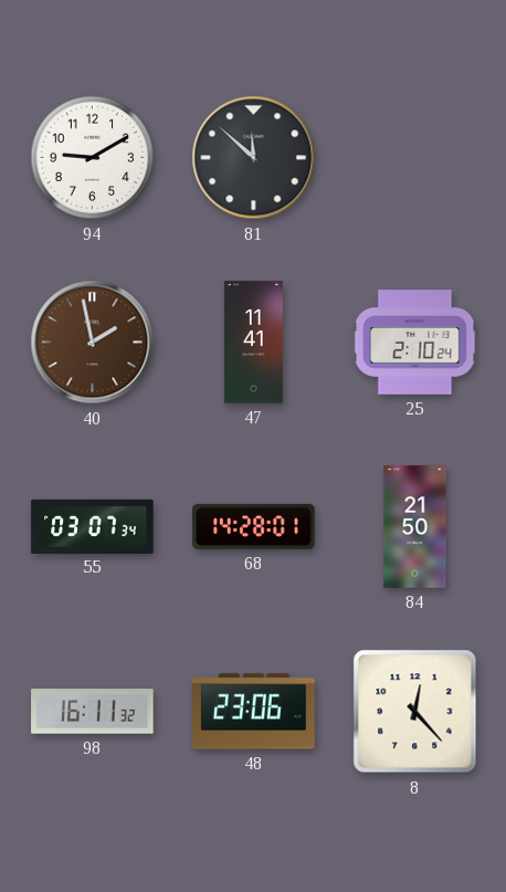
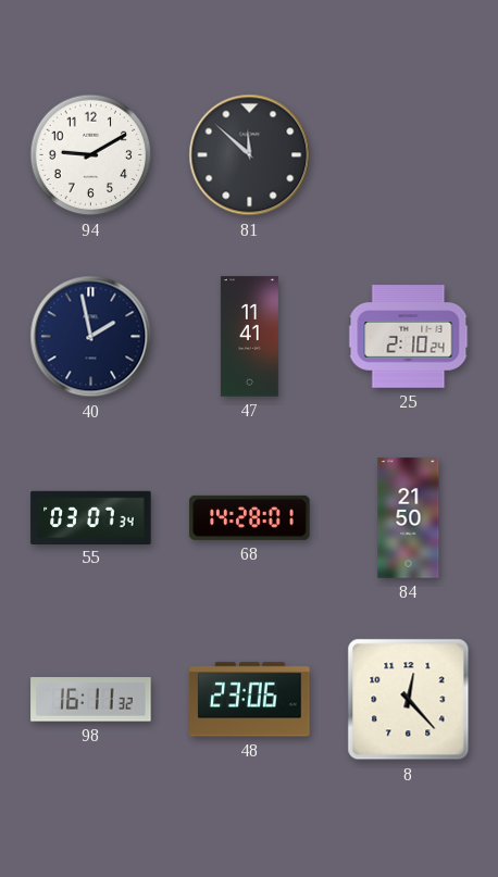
40 dial: brown -> navy (91, 337)
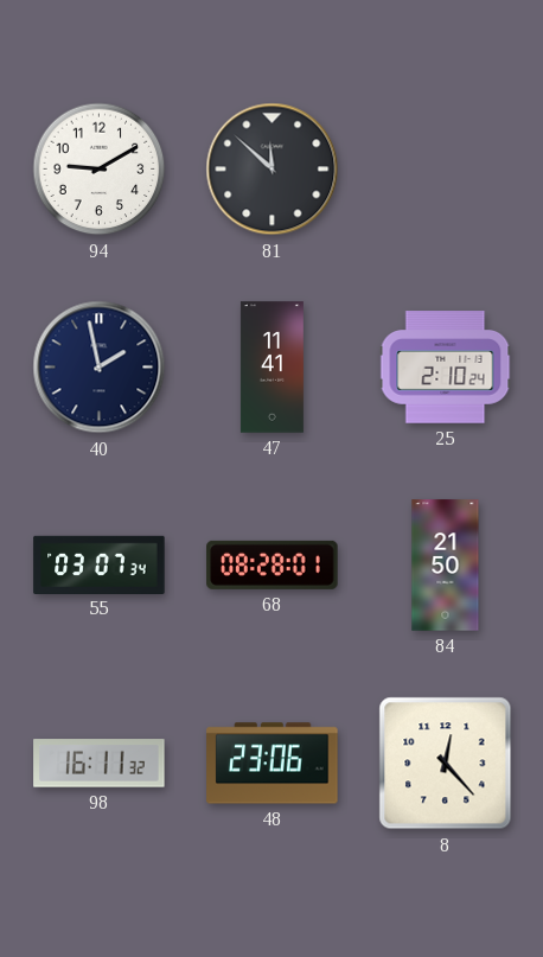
68: 14:28 -> 08:28 (273, 564)
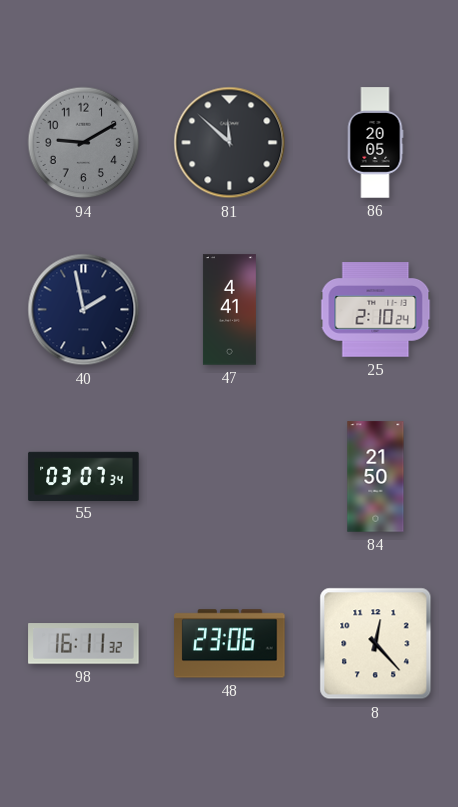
94 dial: white -> grey (84, 143)
86: none -> 20:05 (375, 143)
47: 11:41 -> 4:41 (229, 310)
68: 08:28 -> none (273, 564)
